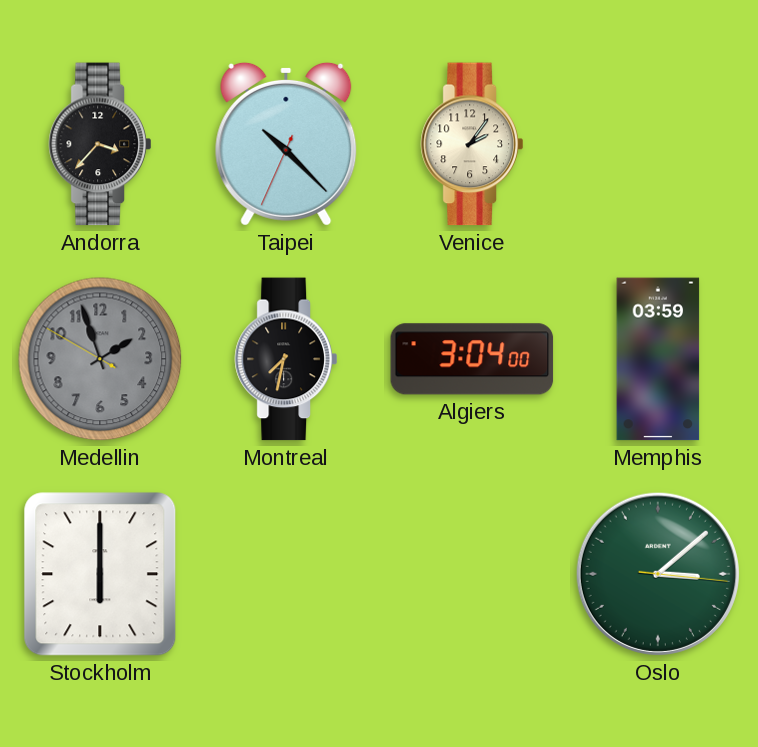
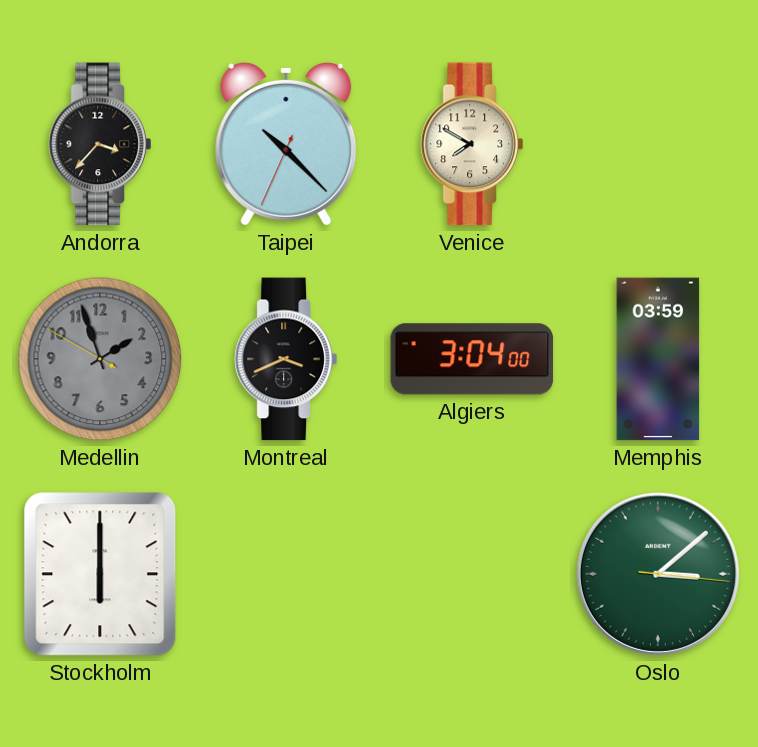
Venice: 2:06 -> 7:50 (472, 144)
Montreal: 7:32 -> 3:41 (286, 359)
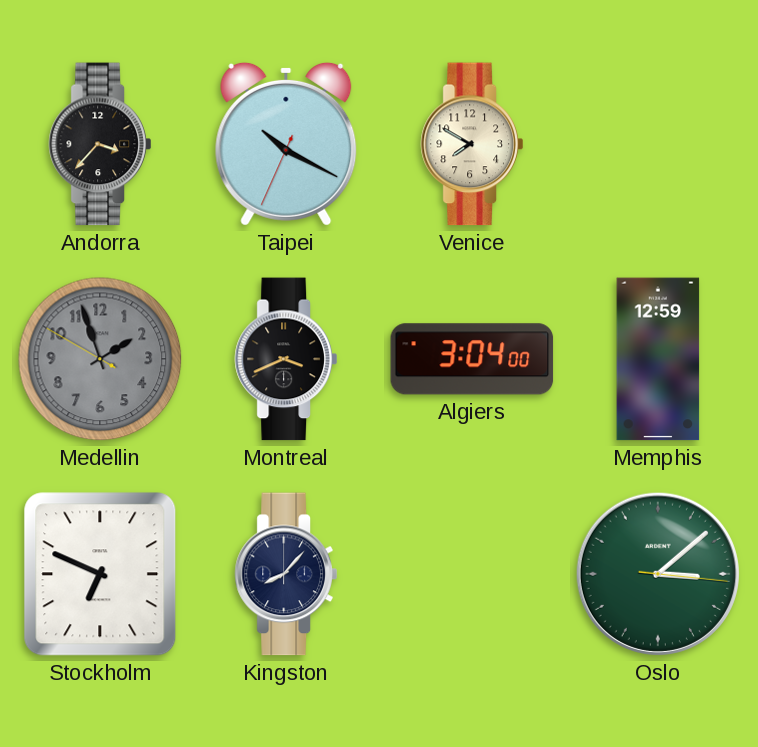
Taipei: 10:22 -> 10:19 (286, 144)
Memphis: 03:59 -> 12:59 (658, 359)
Stockholm: 6:00 -> 6:49 (100, 574)
Kingston: none -> 8:07 (286, 574)
